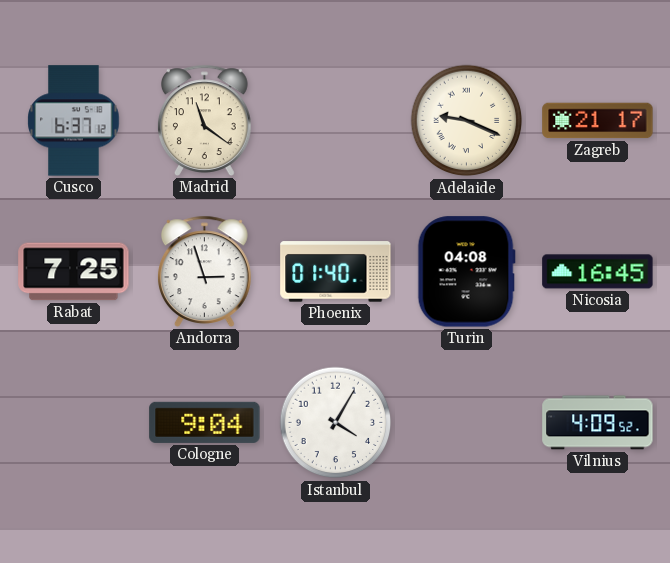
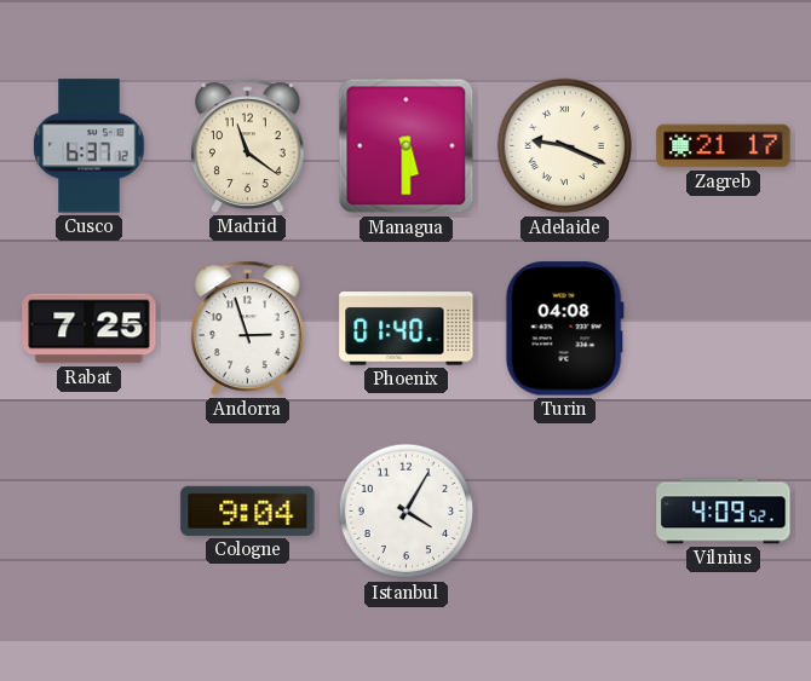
Managua: none -> 5:30 (407, 146)
Nicosia: 16:45 -> none (598, 272)
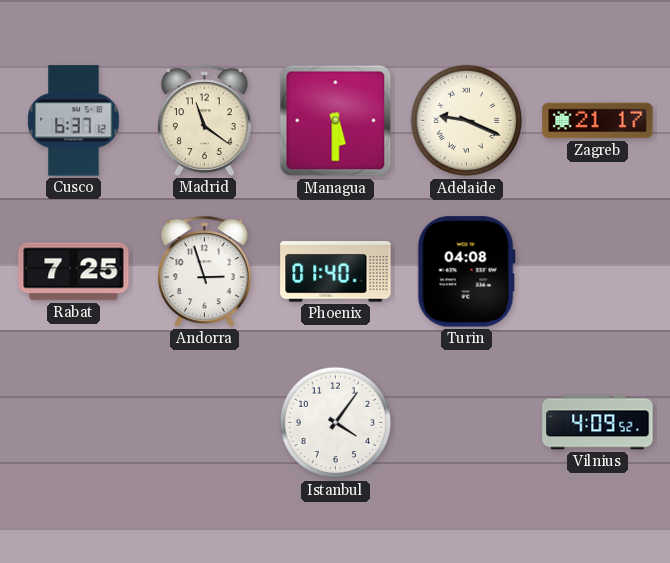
Cologne: 9:04 -> none (248, 510)
Istanbul: 4:05 -> 4:06 (336, 423)
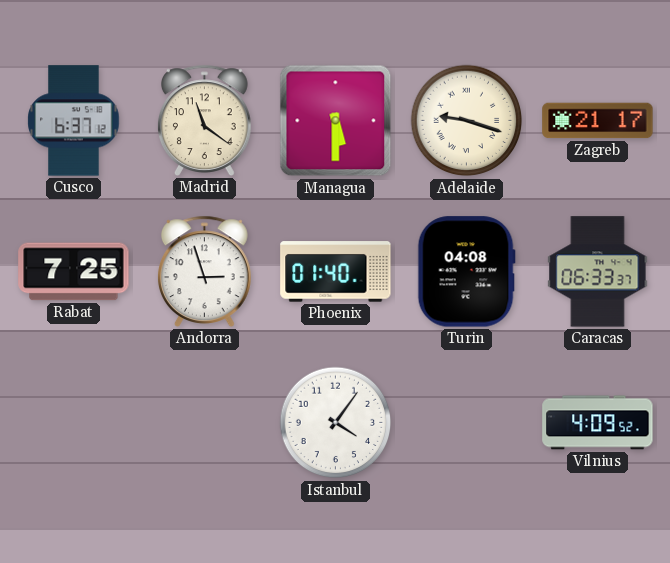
Adelaide: 9:19 -> 9:18 (467, 121)
Caracas: none -> 06:33 (598, 272)
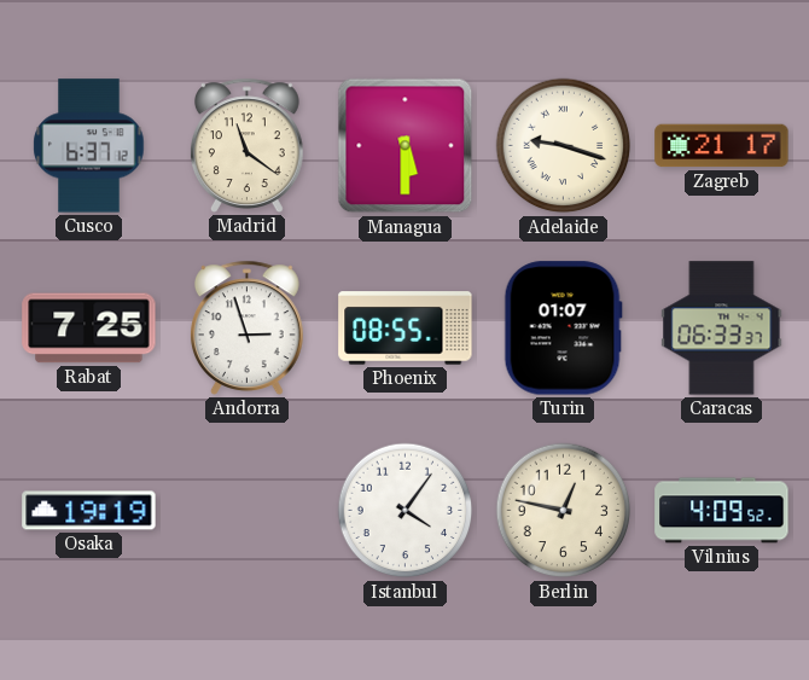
Phoenix: 01:40 -> 08:55 (406, 329)
Turin: 04:08 -> 01:07 (563, 329)
Osaka: none -> 19:19 (89, 511)
Berlin: none -> 12:47 (564, 511)
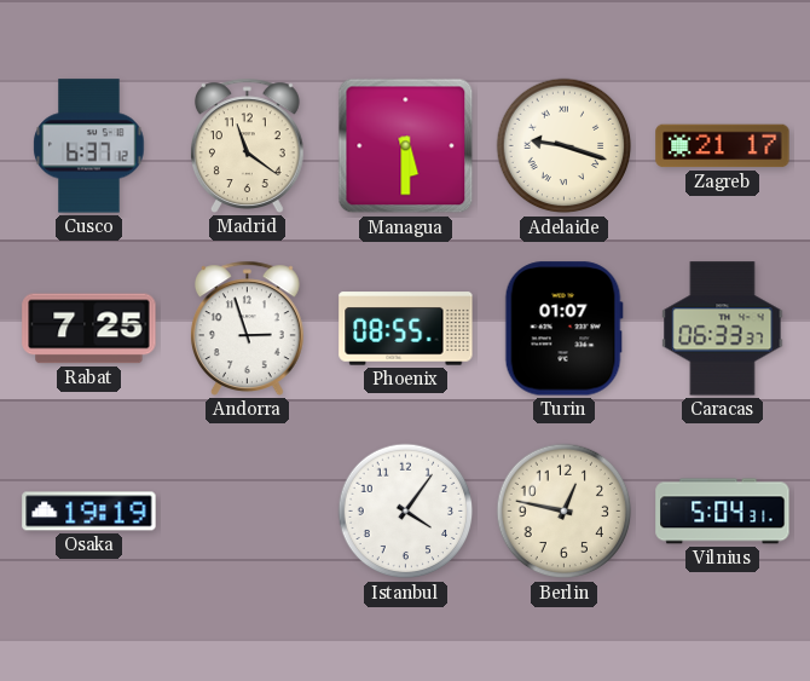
Vilnius: 4:09 -> 5:04 (723, 512)
